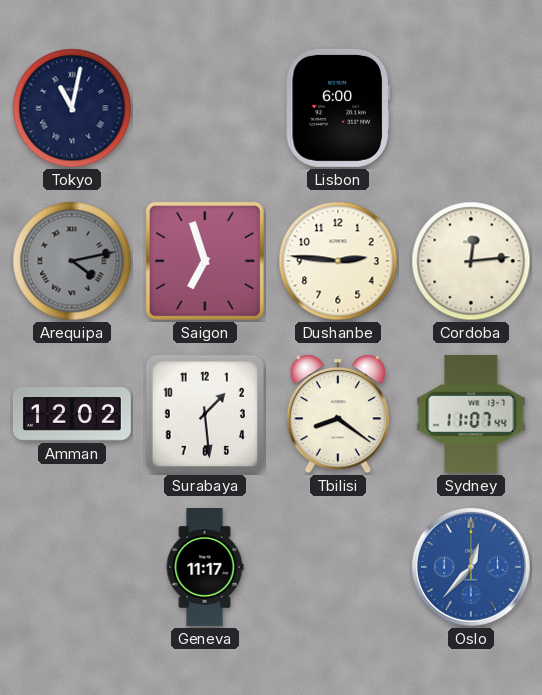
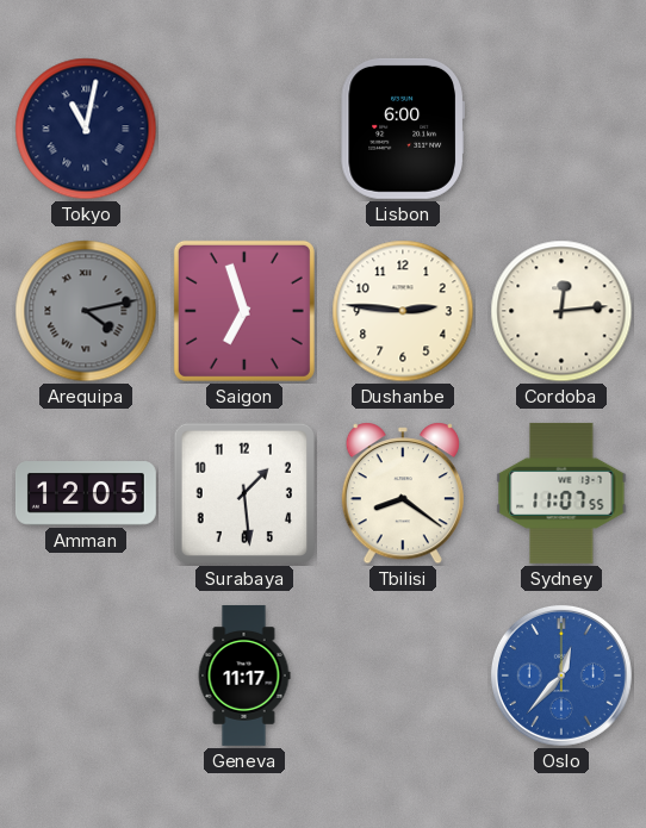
Amman: 12:02 -> 12:05 (86, 493)
Sydney: 11:07:44 -> 11:07:55 (561, 493)
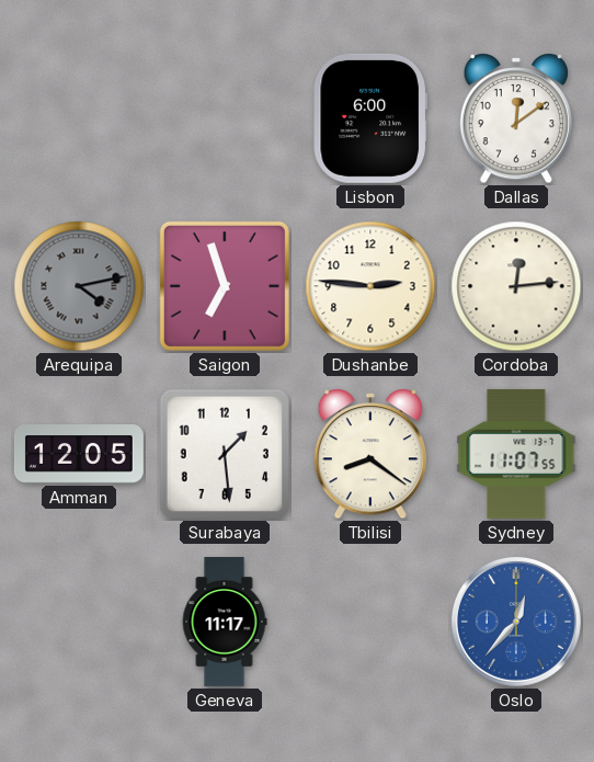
Tokyo: 11:02 -> none (86, 129)
Dallas: none -> 12:09 (516, 118)
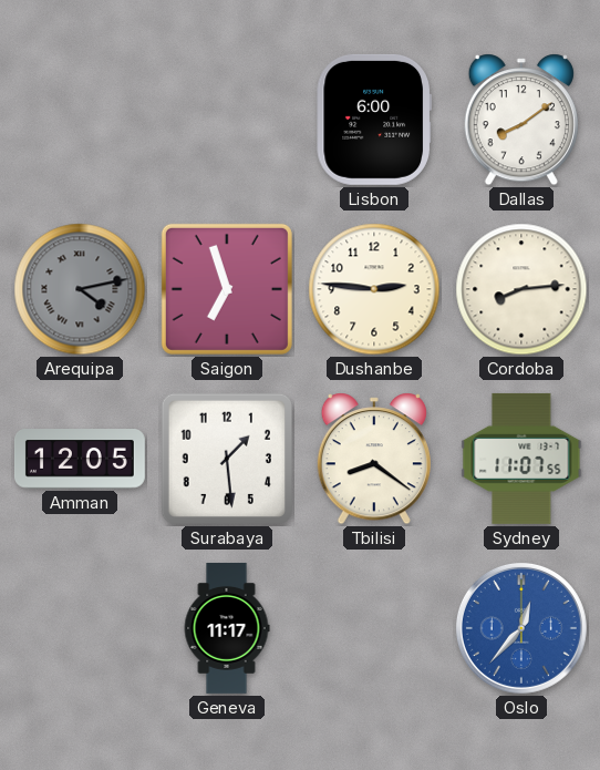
Dallas: 12:09 -> 8:09 (521, 120)
Cordoba: 12:14 -> 8:14 (521, 289)
